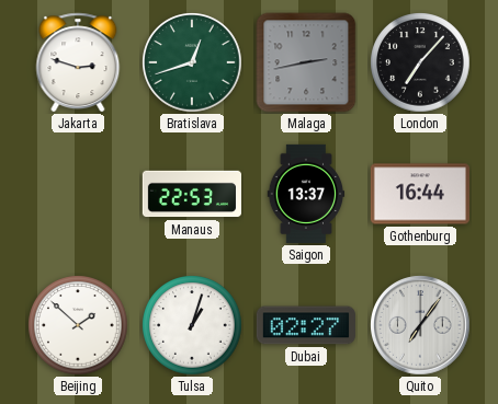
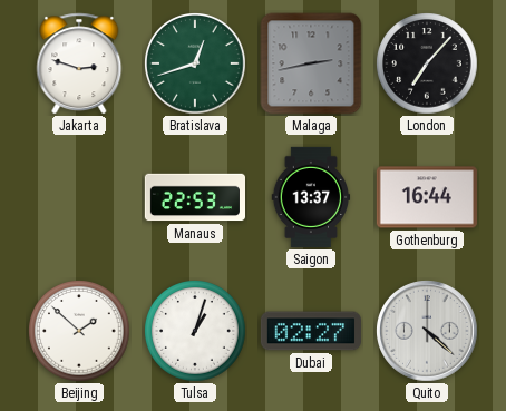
Quito: 7:06 -> 4:22 (428, 332)
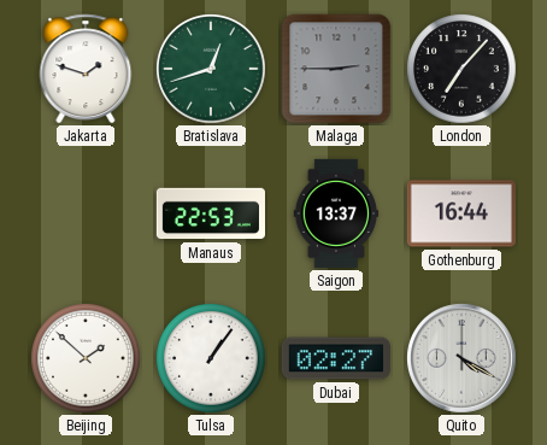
Jakarta: 2:48 -> 1:48 (86, 69)
Malaga: 2:43 -> 2:45 (336, 69)
Tulsa: 1:03 -> 1:06 (211, 358)
Quito: 4:22 -> 4:20 (463, 359)
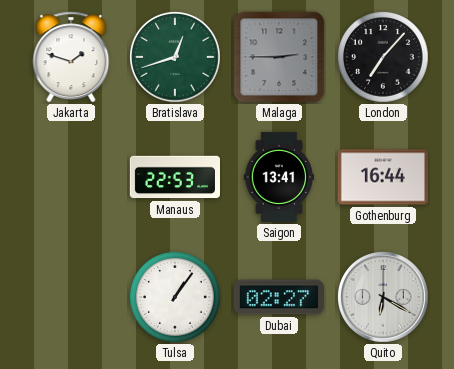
Saigon: 13:37 -> 13:41 (279, 177)
Beijing: 1:52 -> none (86, 358)
Quito: 4:20 -> 6:20 (384, 298)
